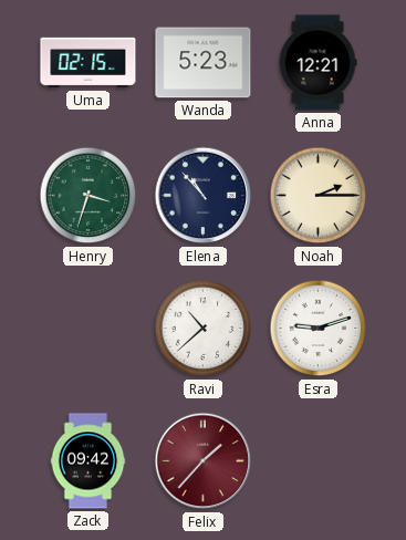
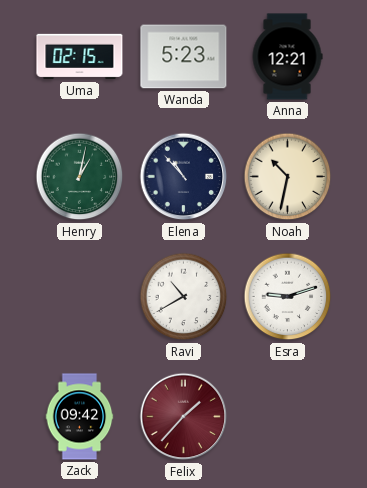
Henry: 3:33 -> 1:02 (80, 177)
Noah: 2:15 -> 10:32 (288, 177)
Ravi: 10:38 -> 10:40 (184, 297)
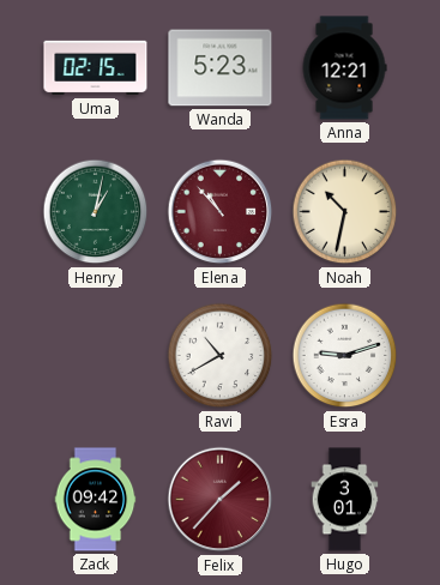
Elena dial: navy -> burgundy (221, 212)
Hugo: none -> 3:01 (345, 500)
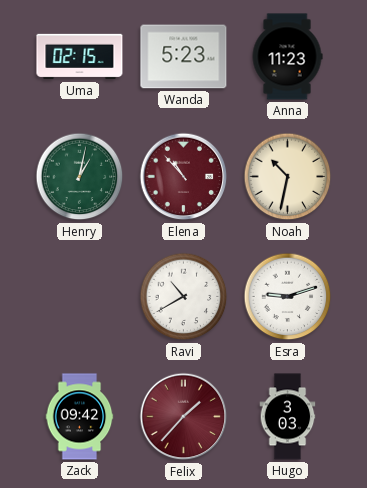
Anna: 12:21 -> 11:23 (287, 57)
Hugo: 3:01 -> 3:03 (288, 417)
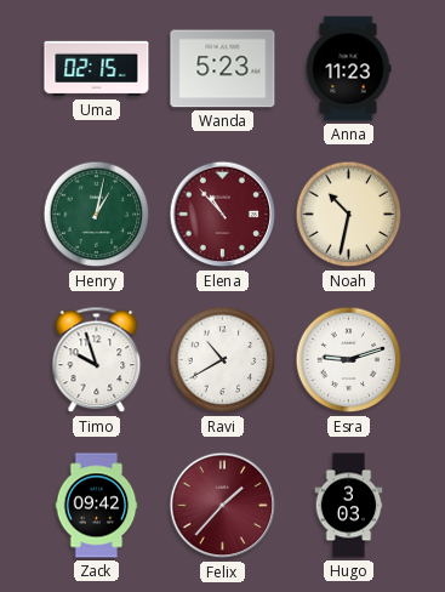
Timo: none -> 9:57 (97, 360)
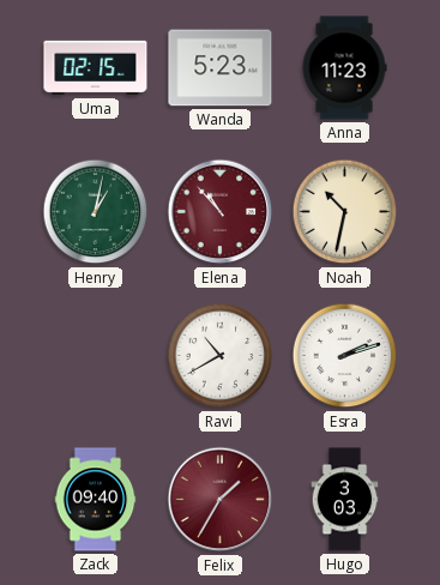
Timo: 9:57 -> none (97, 360)
Esra: 9:12 -> 2:12 (345, 356)
Zack: 09:42 -> 09:40 (96, 500)
Felix: 1:37 -> 1:35 (221, 500)
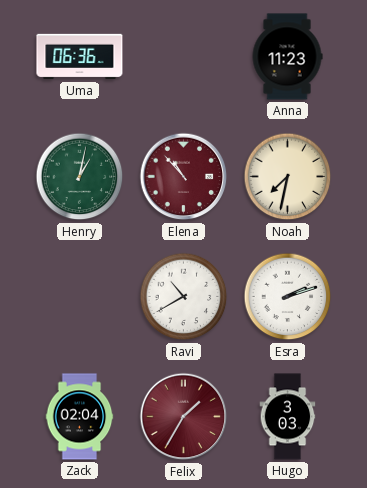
Uma: 02:15 -> 06:36 (80, 57)
Wanda: 5:23 -> none (221, 68)
Noah: 10:32 -> 7:32 (288, 177)
Zack: 09:40 -> 02:04 (80, 417)
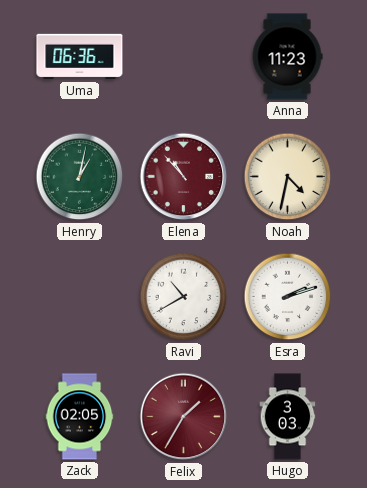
Noah: 7:32 -> 4:32 (288, 177)
Zack: 02:04 -> 02:05 (80, 417)
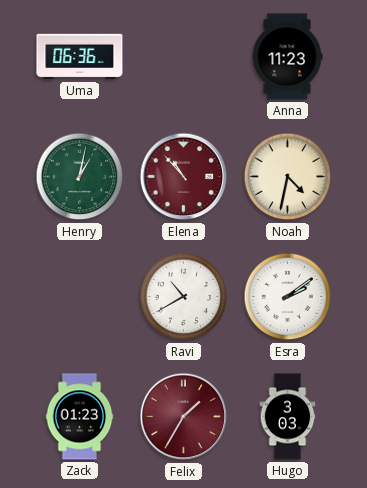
Esra: 2:12 -> 2:09 (288, 297)
Zack: 02:05 -> 01:23 (80, 417)
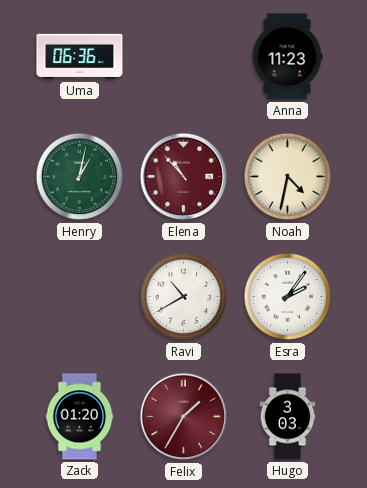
Esra: 2:09 -> 2:06 (288, 297)
Zack: 01:23 -> 01:20 (80, 417)
